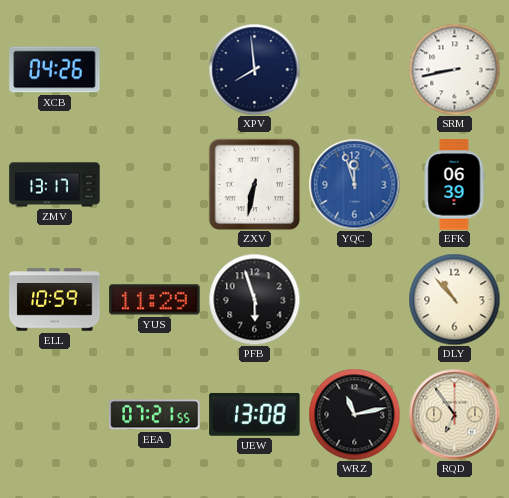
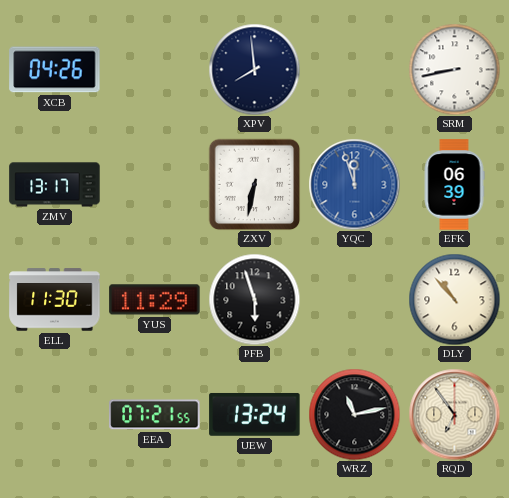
ELL: 10:59 -> 11:30 (55, 300)
UEW: 13:08 -> 13:24 (255, 414)
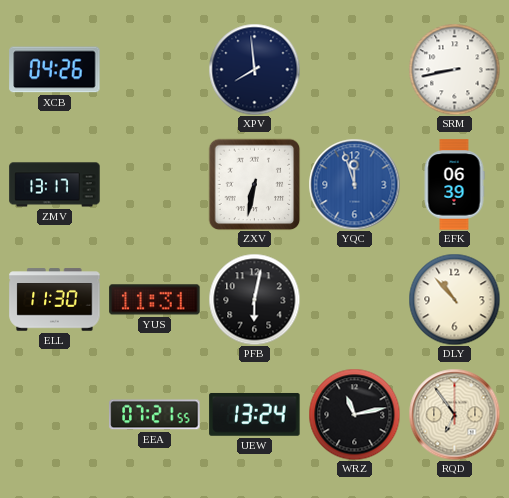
YUS: 11:29 -> 11:31 (155, 300)
PFB: 5:57 -> 6:02 (254, 299)
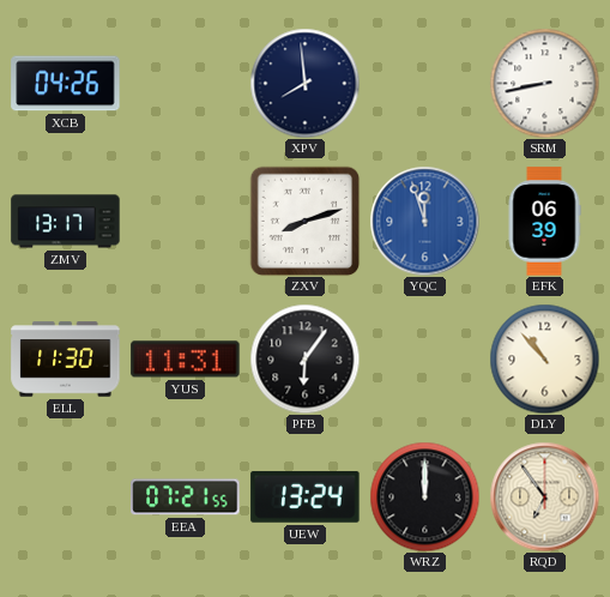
ZXV: 6:32 -> 8:12 (304, 221)
PFB: 6:02 -> 6:06 (304, 358)
WRZ: 11:13 -> 12:00 (424, 496)
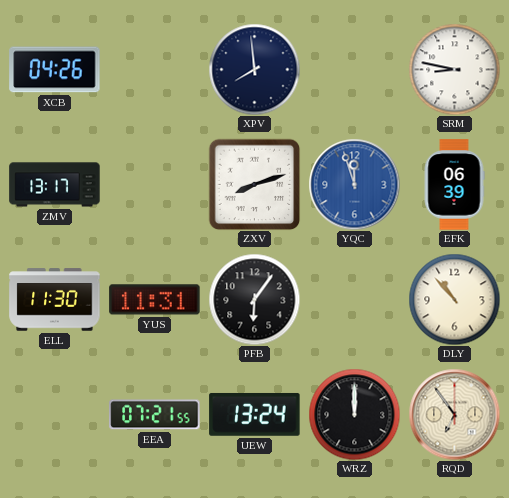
SRM: 8:43 -> 8:47 (454, 69)
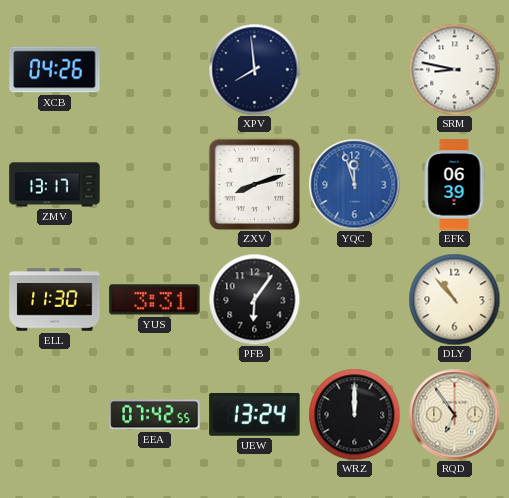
YUS: 11:31 -> 3:31 (155, 300)
EEA: 07:21 -> 07:42 (155, 415)
